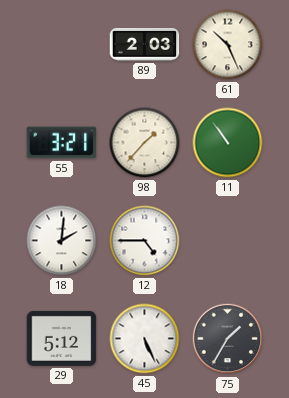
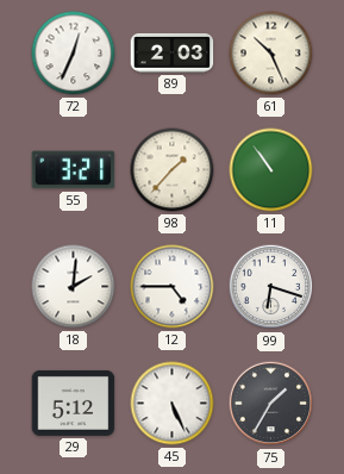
72: none -> 12:34 (74, 54)
99: none -> 6:18 (271, 287)
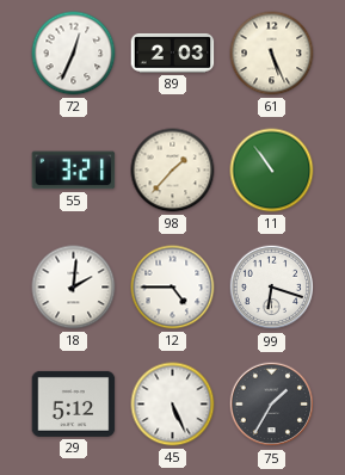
61: 10:26 -> 5:26 (272, 54)
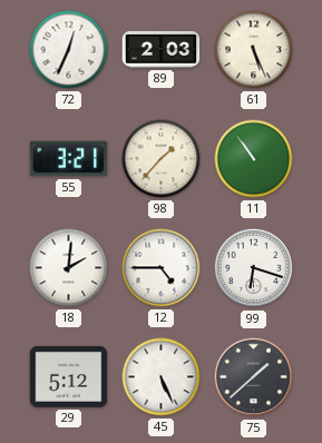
75: 1:35 -> 1:38 (254, 377)
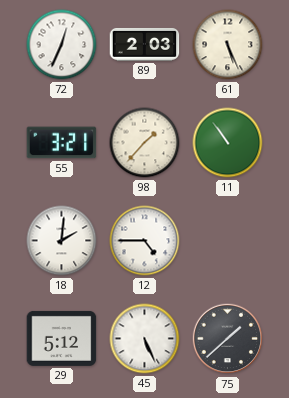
99: 6:18 -> none (254, 268)
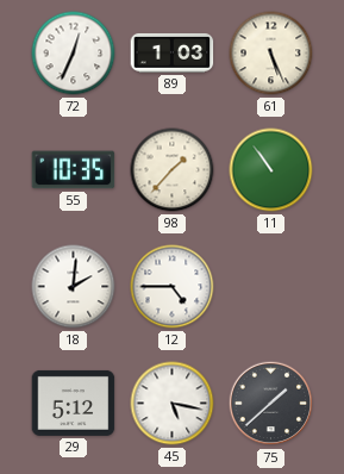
89: 2:03 -> 1:03 (173, 52)
55: 3:21 -> 10:35 (74, 170)
45: 5:26 -> 5:17 (173, 404)
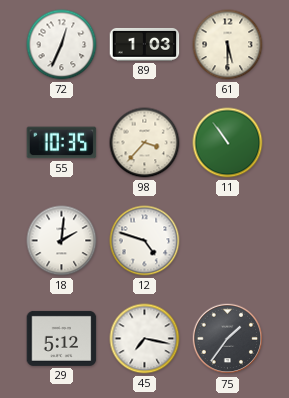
61: 5:26 -> 5:30 (228, 45)
98: 1:37 -> 3:37 (145, 143)
12: 4:45 -> 4:48 (145, 241)
45: 5:17 -> 7:17 (145, 339)
75: 1:38 -> 1:36 (228, 339)
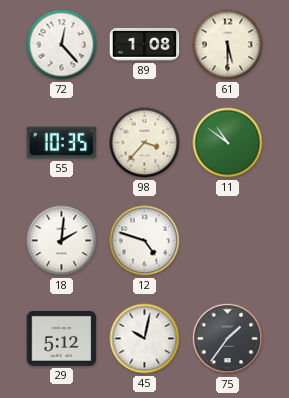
72: 12:34 -> 12:23 (62, 45)
89: 1:03 -> 1:08 (145, 44)
11: 10:54 -> 10:51 (228, 143)
45: 7:17 -> 10:02 (145, 339)
